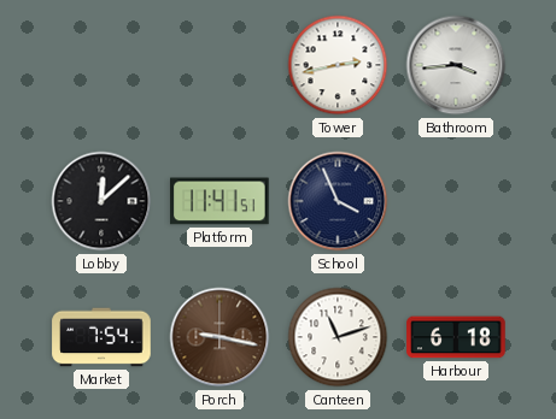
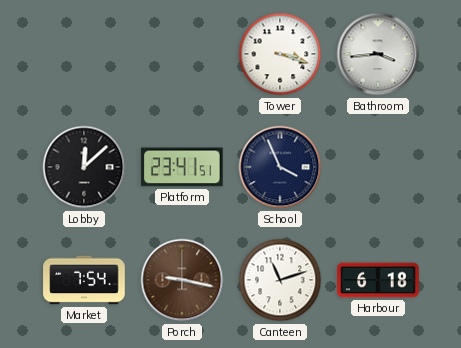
Tower: 2:43 -> 3:18 (280, 54)
Platform: 11:41 -> 23:41 (183, 167)
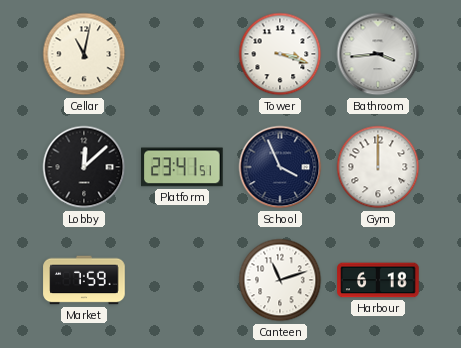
Cellar: none -> 11:02 (84, 54)
Gym: none -> 12:00 (378, 167)
Market: 7:54 -> 7:59 (84, 280)
Porch: 9:17 -> none (182, 280)
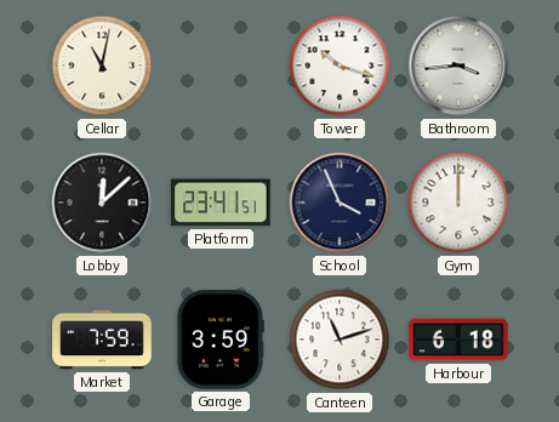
Tower: 3:18 -> 10:18 (340, 65)
Garage: none -> 3:59 (219, 340)
